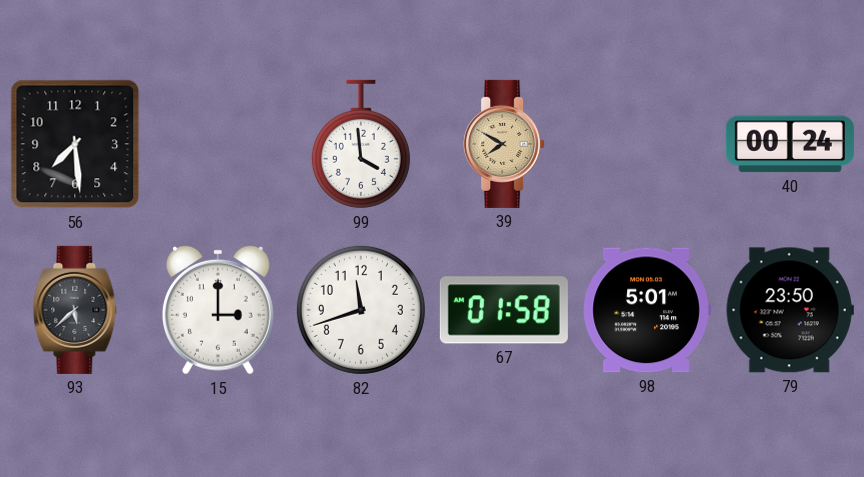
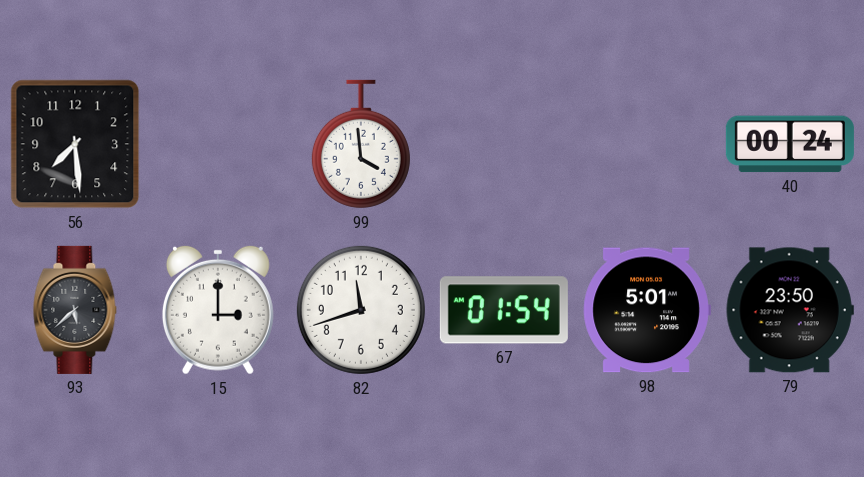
39: 7:50 -> none (504, 144)
67: 01:58 -> 01:54 (504, 310)
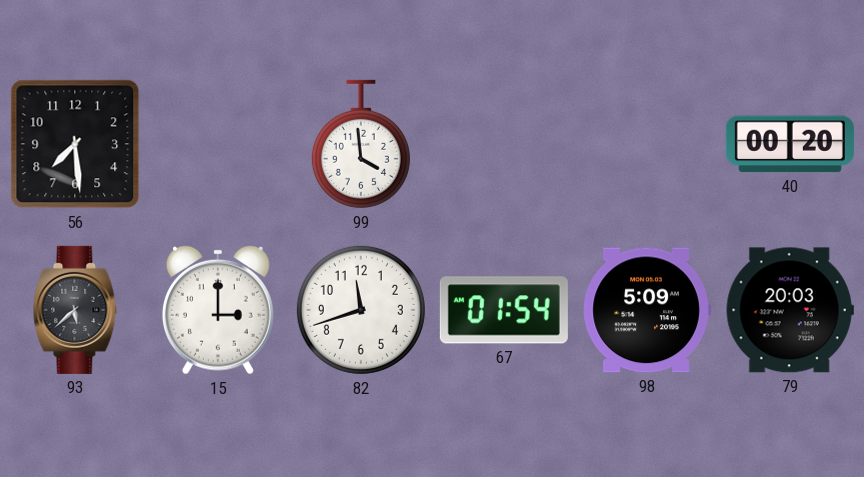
40: 00:24 -> 00:20 (790, 144)
98: 5:01 -> 5:09 (647, 310)
79: 23:50 -> 20:03 (790, 310)
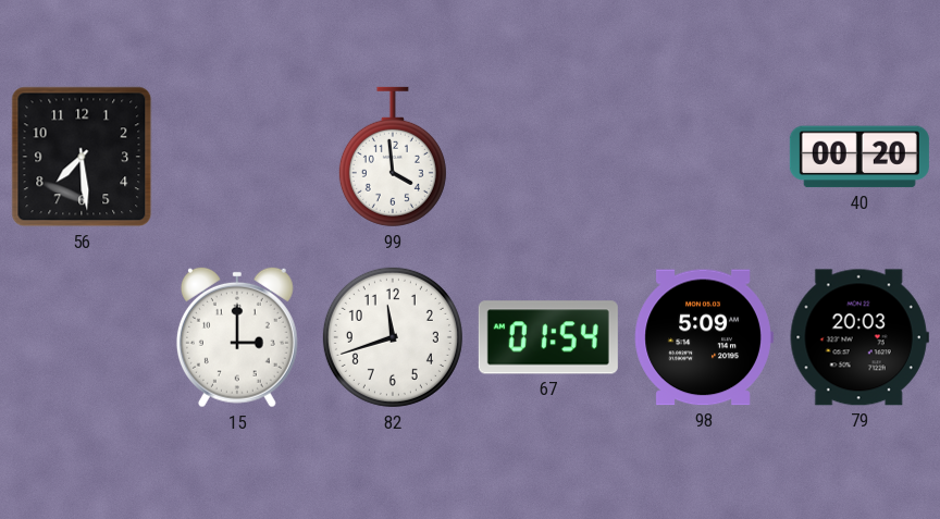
93: 5:38 -> none (75, 310)
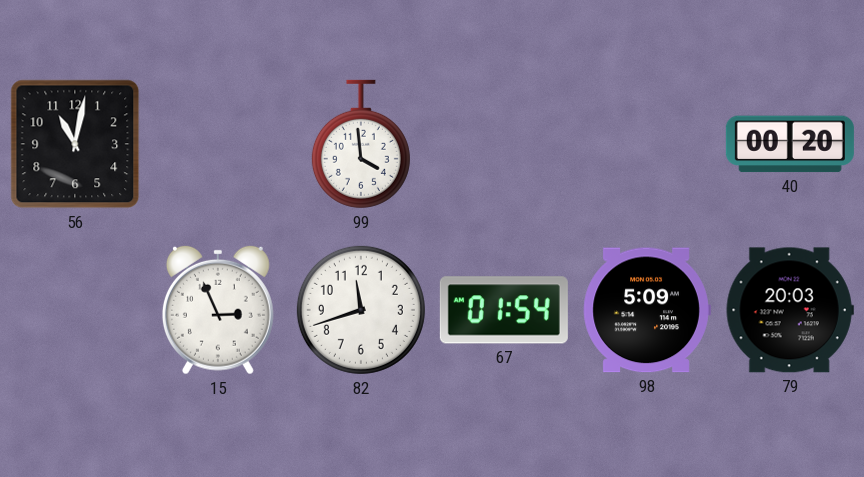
56: 7:29 -> 11:02 (75, 144)
15: 3:00 -> 2:56 (218, 310)
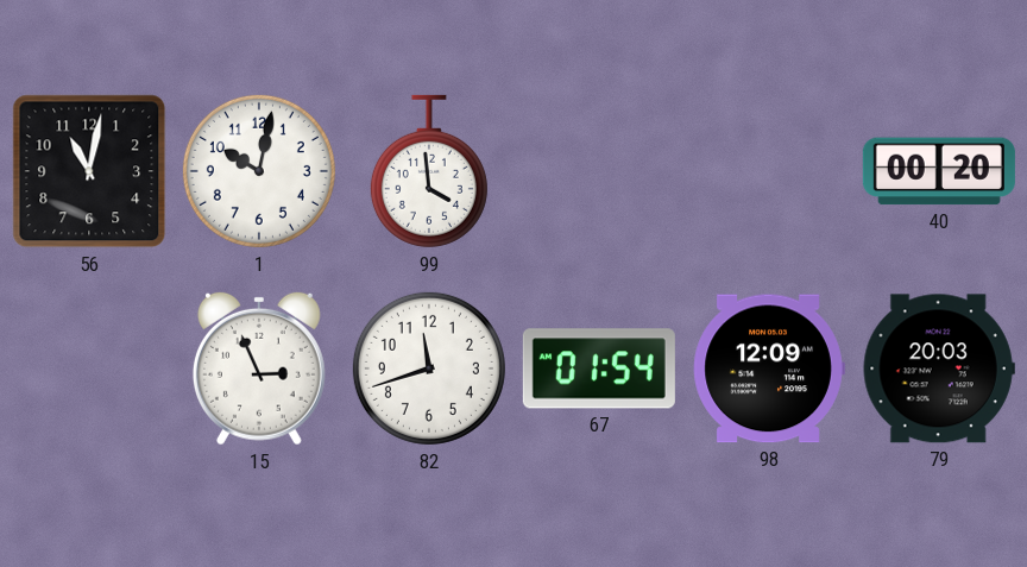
1: none -> 10:02 (259, 171)
98: 5:09 -> 12:09 (769, 368)
